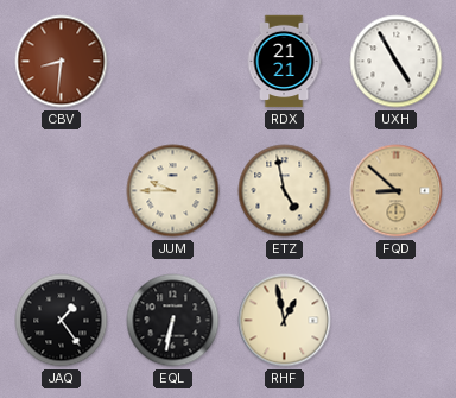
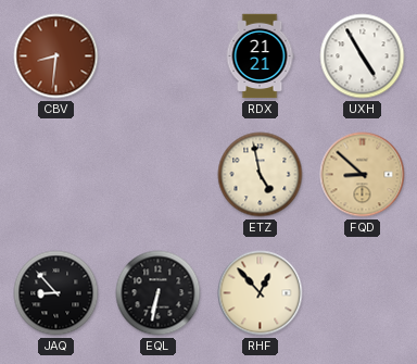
JUM: 9:45 -> none (173, 191)
JAQ: 1:24 -> 8:53 (56, 293)
RHF: 12:58 -> 12:53 (261, 293)
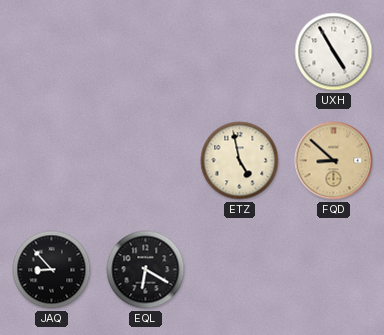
CBV: 8:31 -> none (56, 57)
RDX: 21:21 -> none (260, 57)
EQL: 6:32 -> 6:20 (146, 270)
RHF: 12:53 -> none (261, 293)
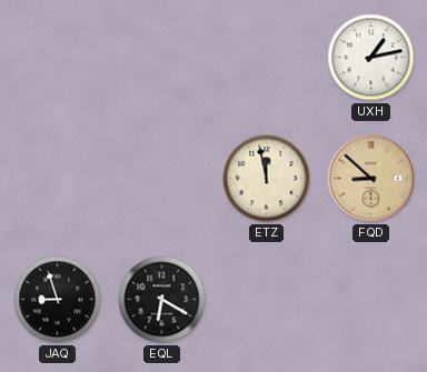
UXH: 4:55 -> 1:13 (371, 58)
ETZ: 4:58 -> 11:58 (267, 179)
JAQ: 8:53 -> 8:57 (58, 300)
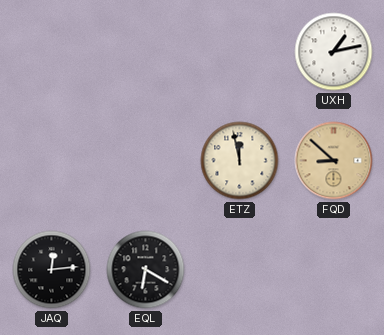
JAQ: 8:57 -> 12:14 (52, 270)
